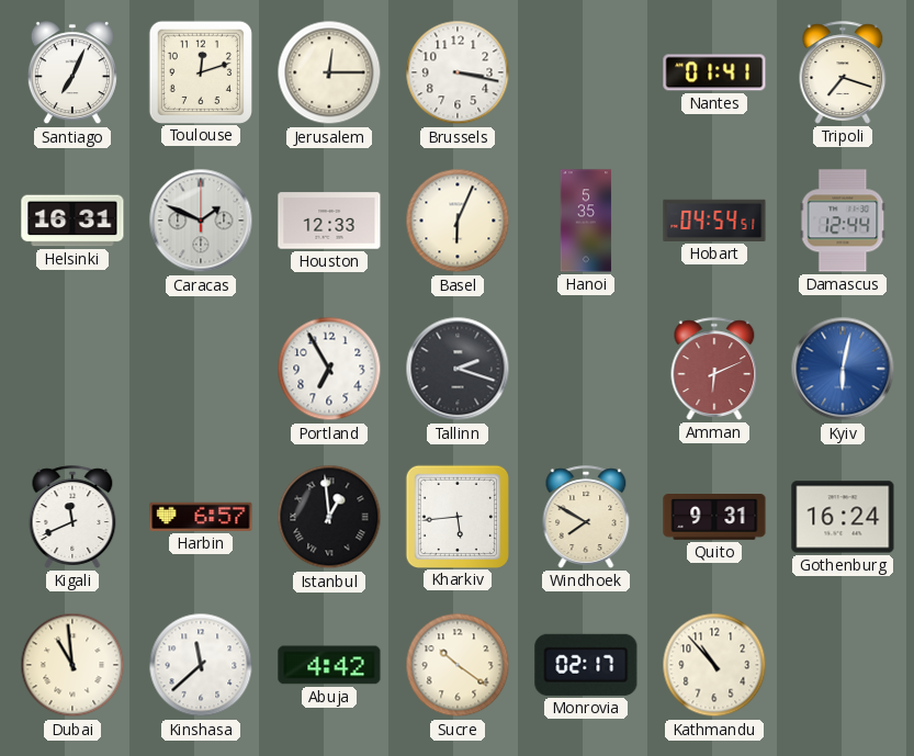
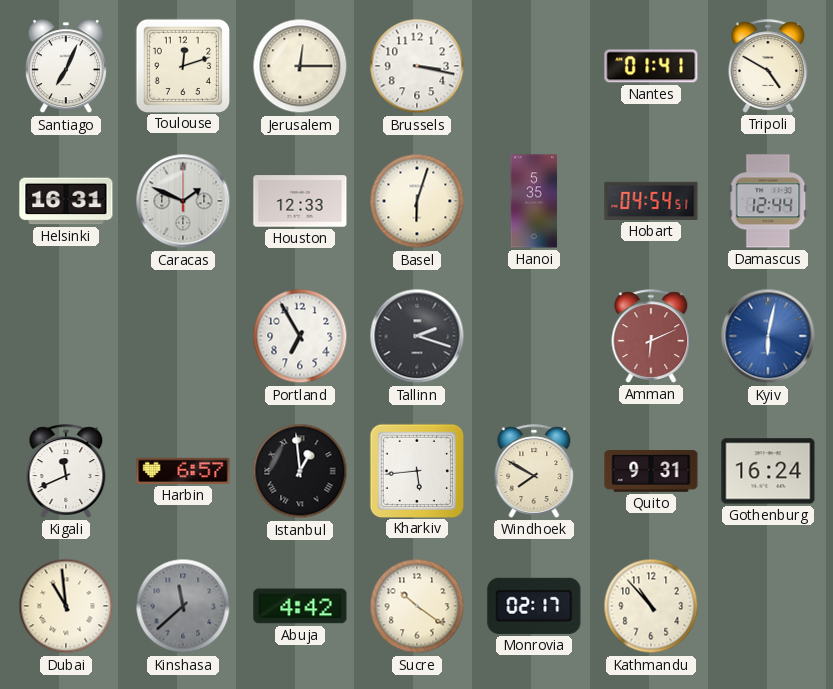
Tripoli: 7:18 -> 4:50 (768, 66)
Basel: 6:04 -> 6:03 (417, 201)
Kinshasa dial: white -> grey (183, 606)
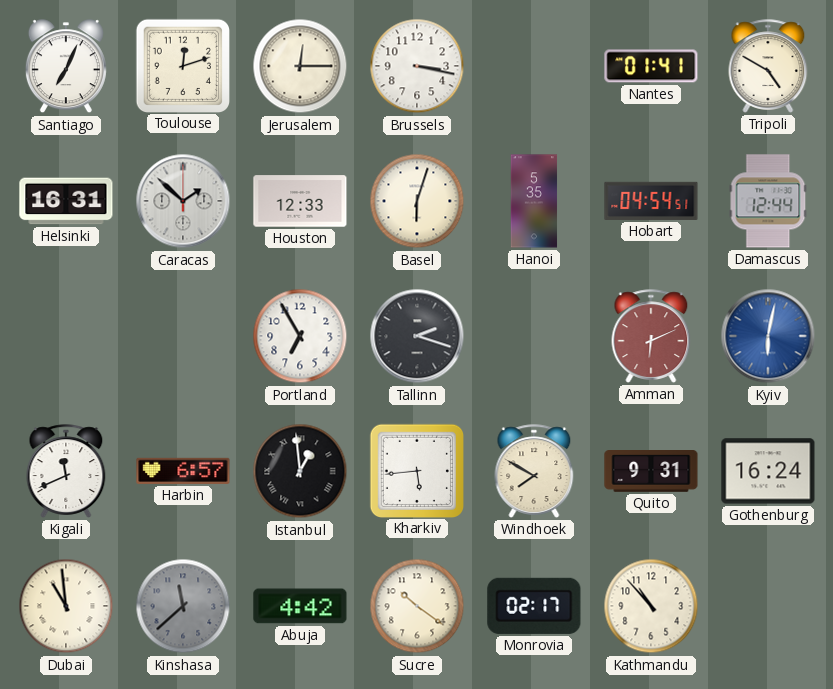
Caracas: 1:49 -> 1:52 (183, 201)
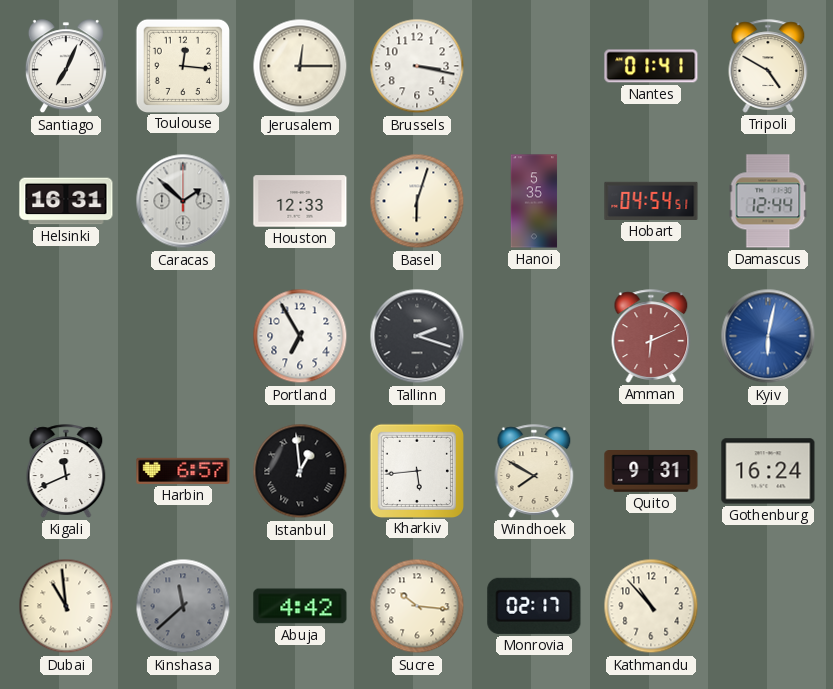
Toulouse: 12:12 -> 12:16 (182, 65)
Sucre: 10:21 -> 10:16 (417, 606)
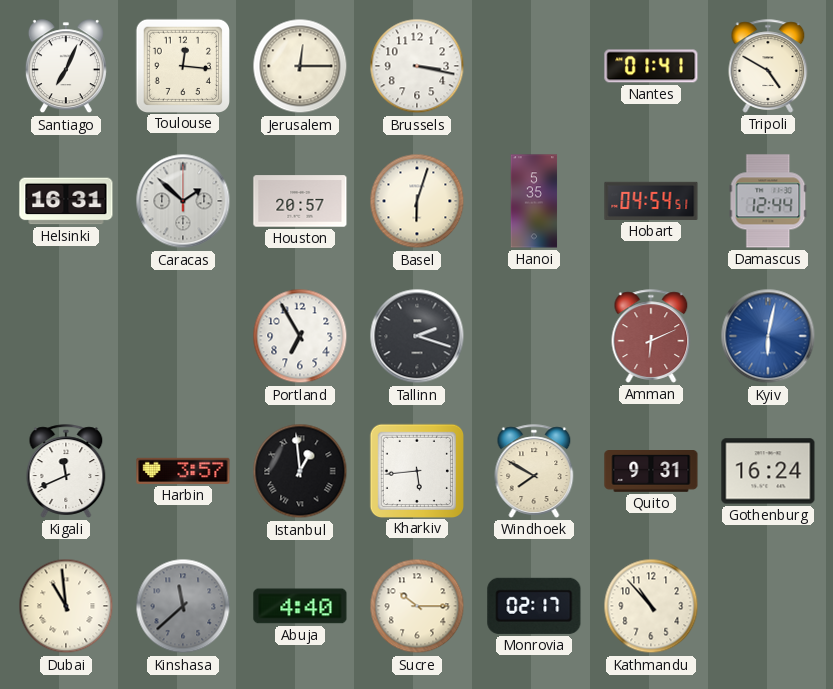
Houston: 12:33 -> 20:57 (300, 201)
Harbin: 6:57 -> 3:57 (183, 471)
Abuja: 4:42 -> 4:40 (300, 606)
Sucre: 10:16 -> 10:15 (417, 606)
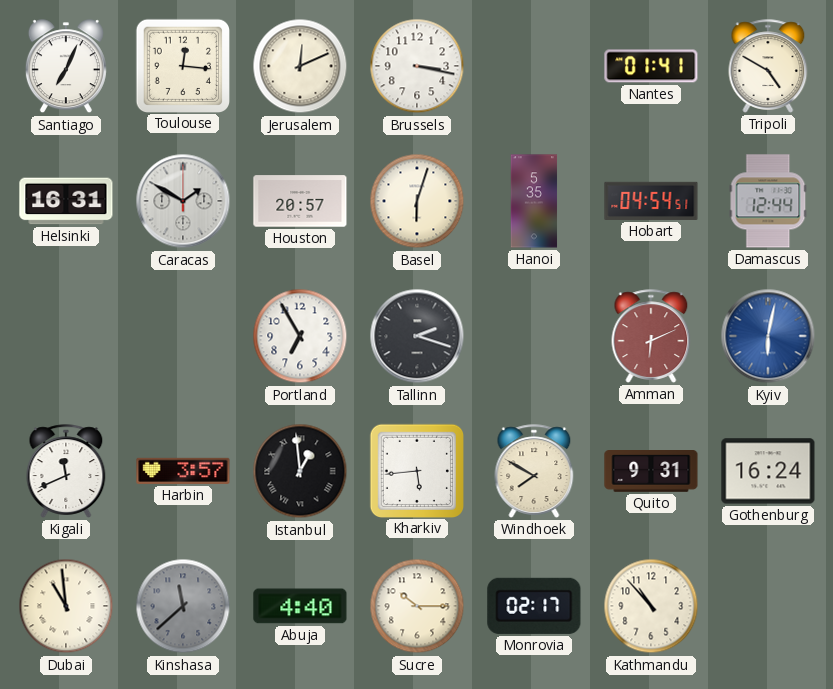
Jerusalem: 12:15 -> 12:11 (300, 66)
Caracas: 1:52 -> 1:50 (183, 201)
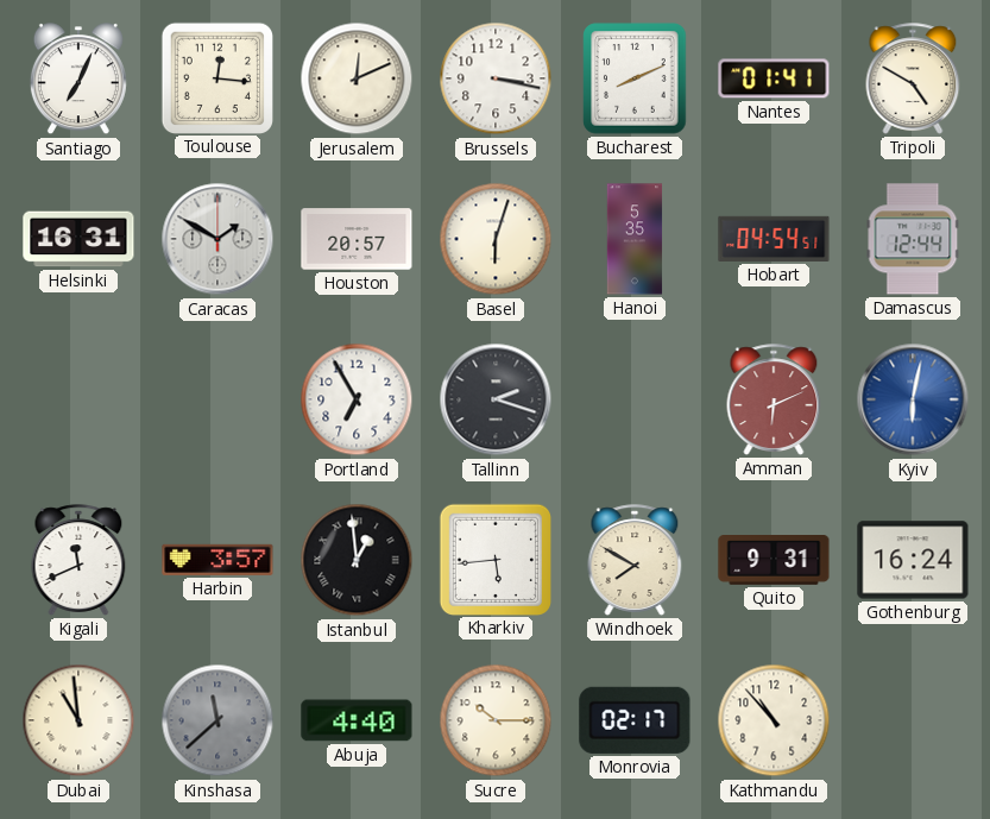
Bucharest: none -> 8:11 (635, 78)
